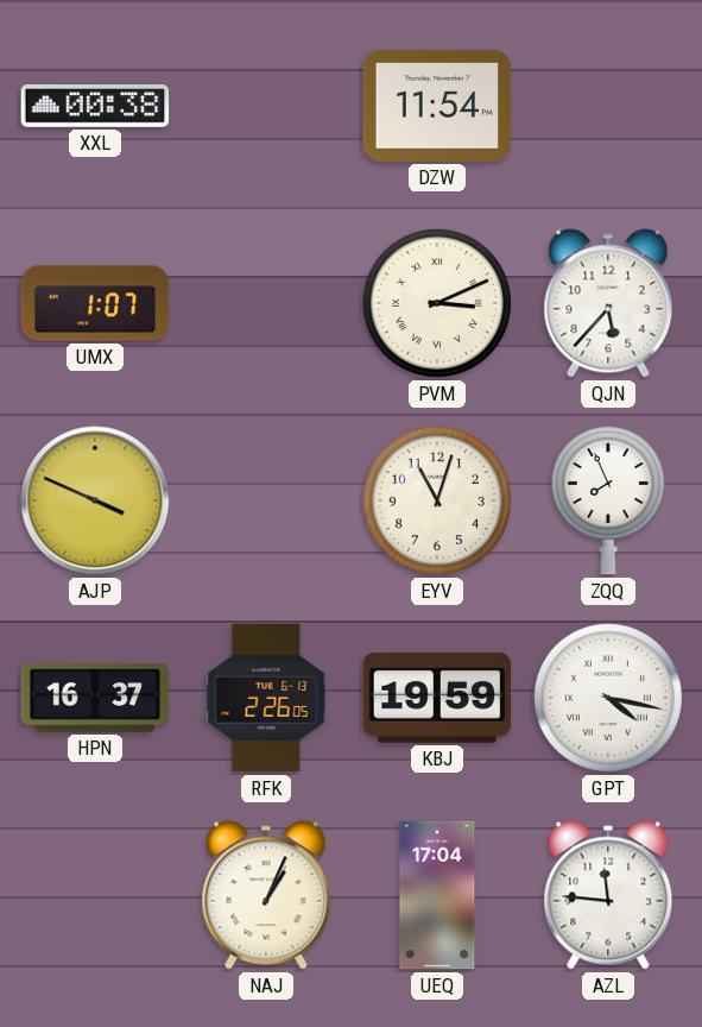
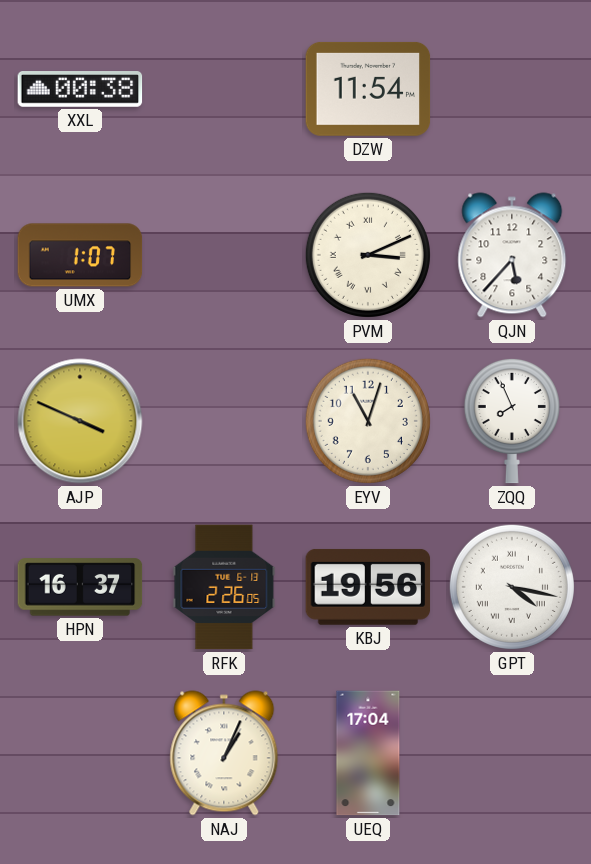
KBJ: 19:59 -> 19:56 (368, 587)
AZL: 11:46 -> none (608, 895)
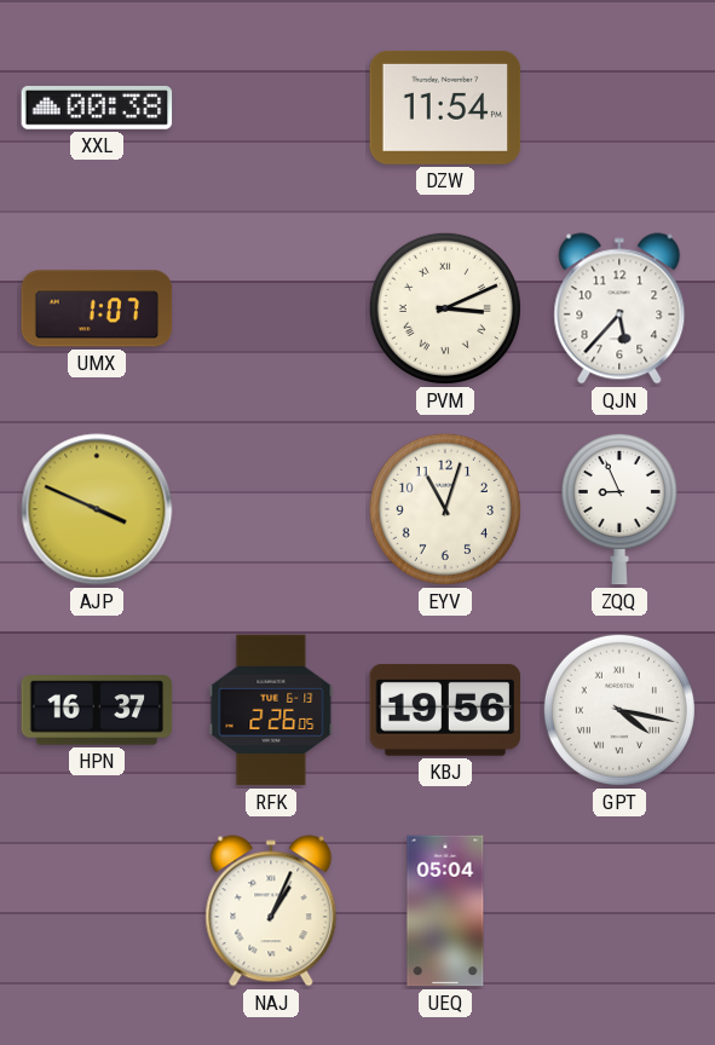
ZQQ: 7:56 -> 8:56 (619, 509)
UEQ: 17:04 -> 05:04 (445, 911)
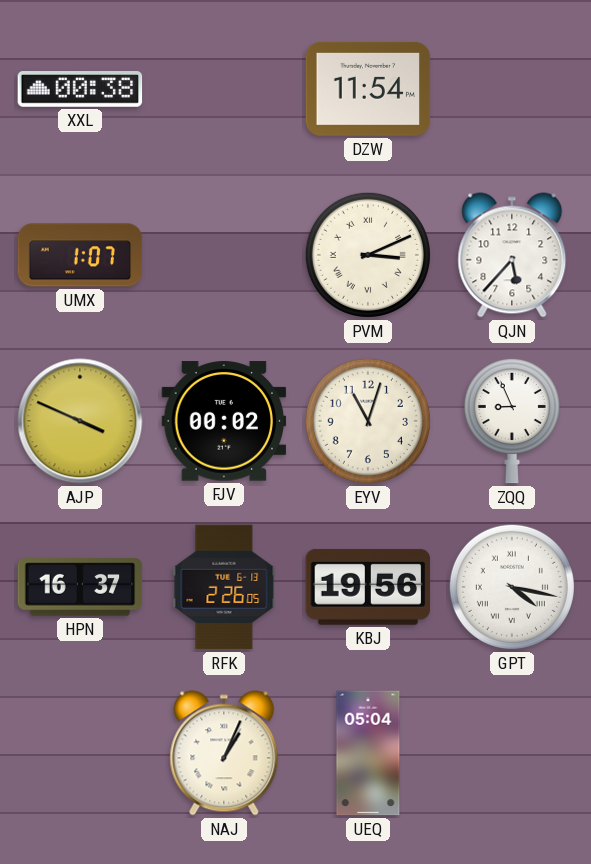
FJV: none -> 00:02 (224, 421)
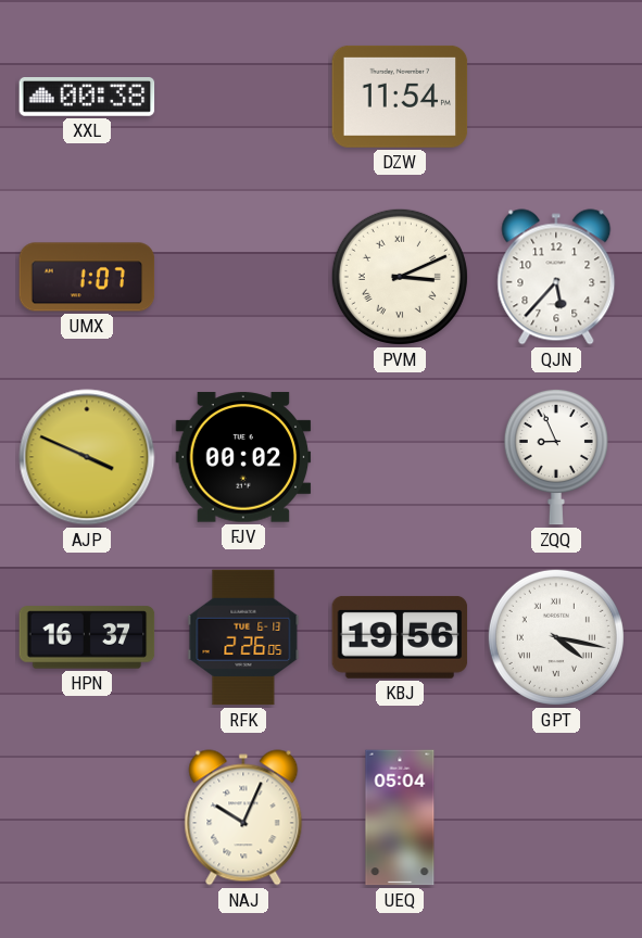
EYV: 11:03 -> none (368, 421)
NAJ: 1:04 -> 10:04 (243, 817)
